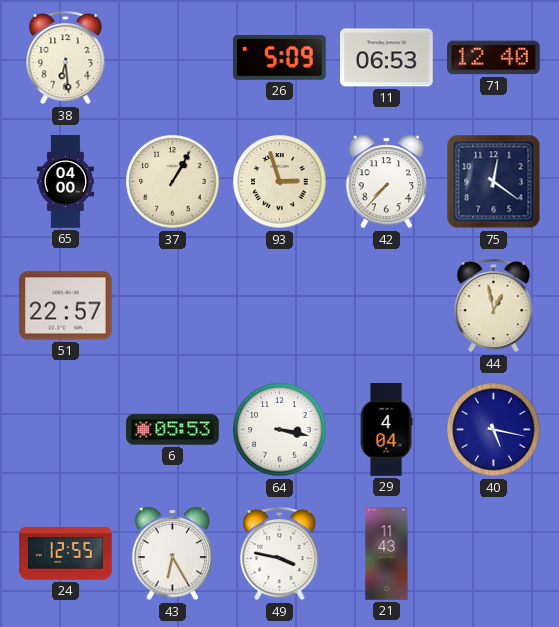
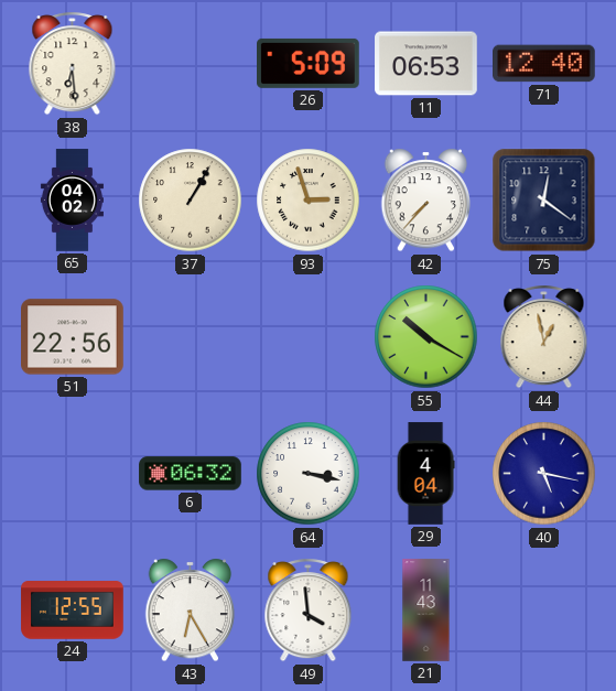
65: 04:00 -> 04:02 (72, 201)
51: 22:57 -> 22:56 (73, 337)
55: none -> 10:20 (426, 337)
6: 05:53 -> 06:32 (191, 474)
49: 3:47 -> 3:59 (309, 611)
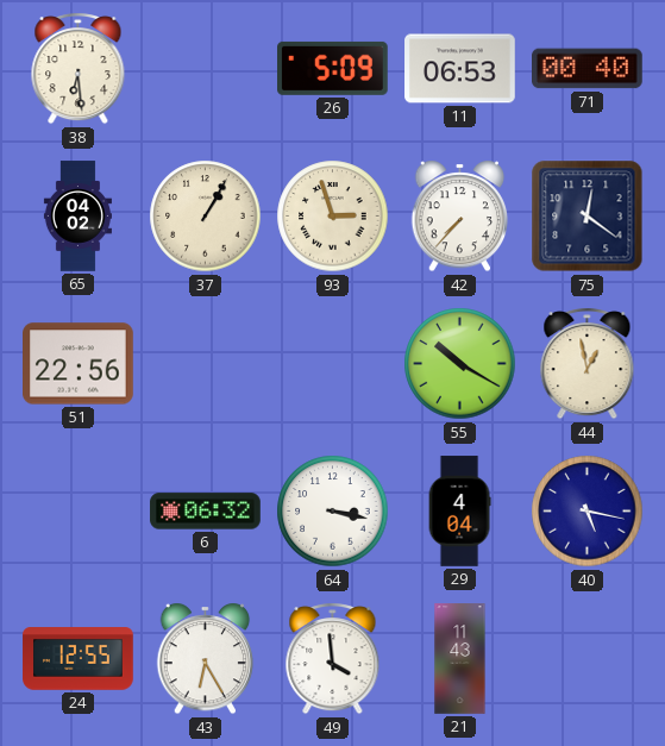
71: 12:40 -> 00:40 (588, 69)
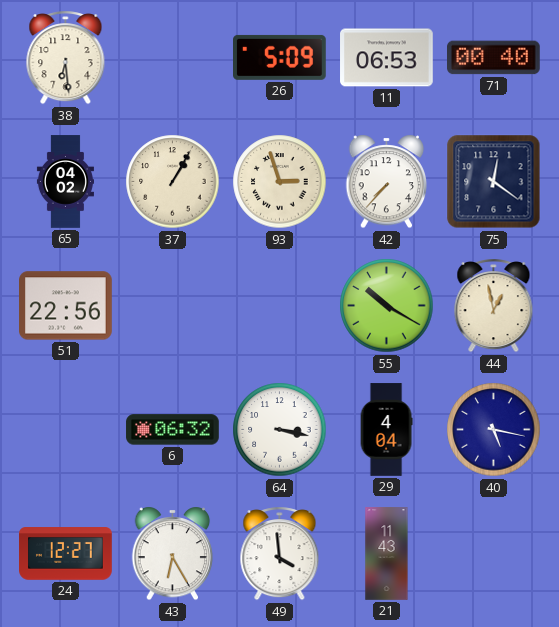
24: 12:55 -> 12:27 (66, 554)
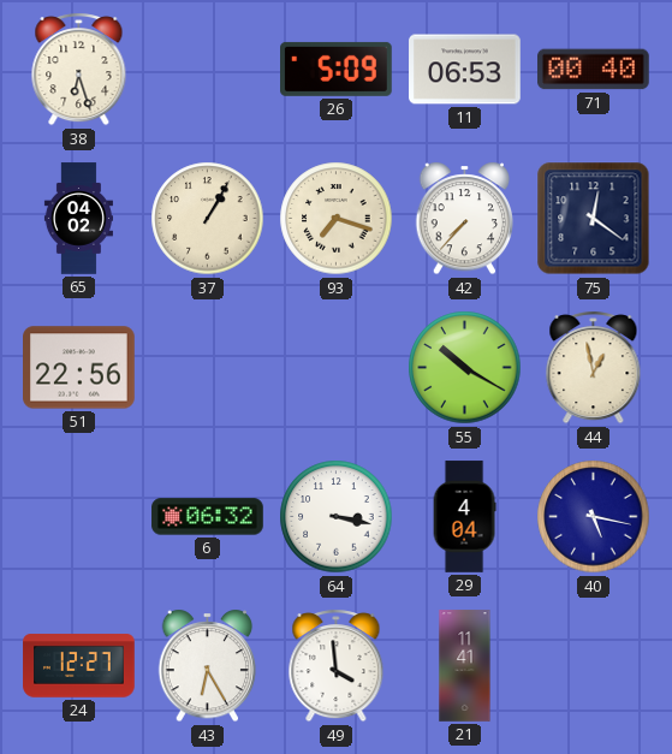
38: 6:29 -> 6:27 (79, 70)
93: 2:57 -> 7:18 (337, 219)
21: 11:43 -> 11:41 (465, 666)
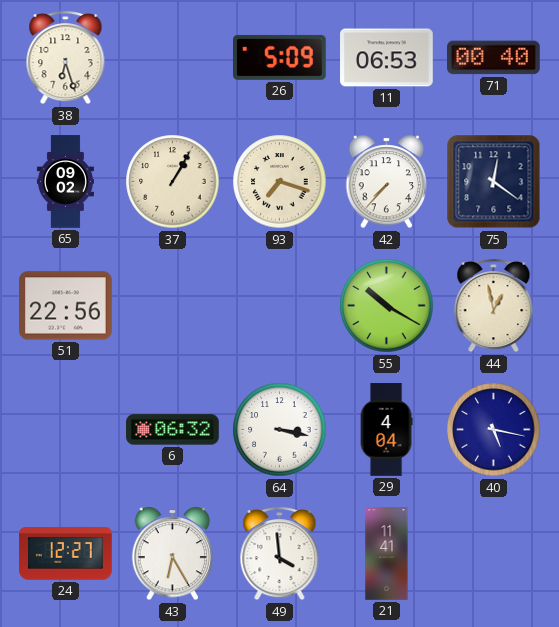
65: 04:02 -> 09:02 (65, 182)
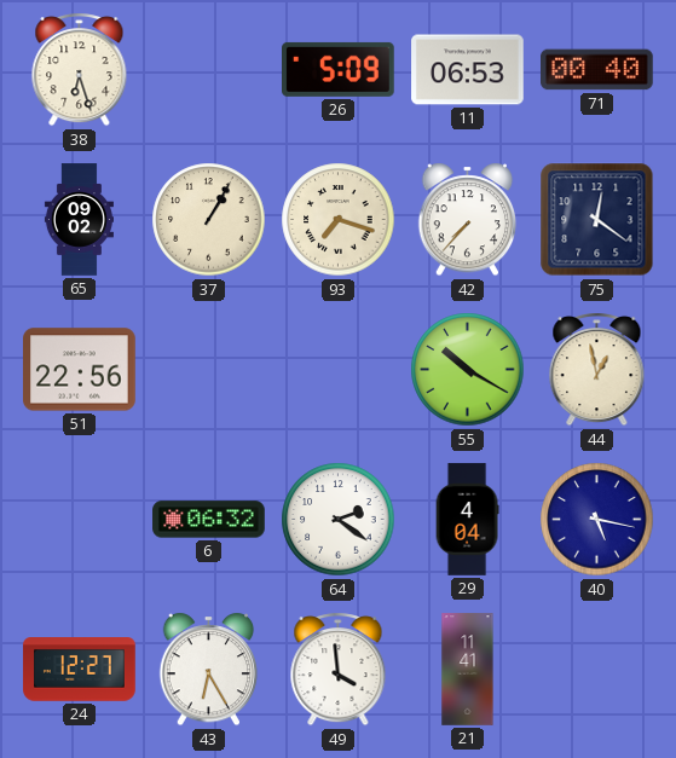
64: 3:17 -> 2:21 (339, 520)
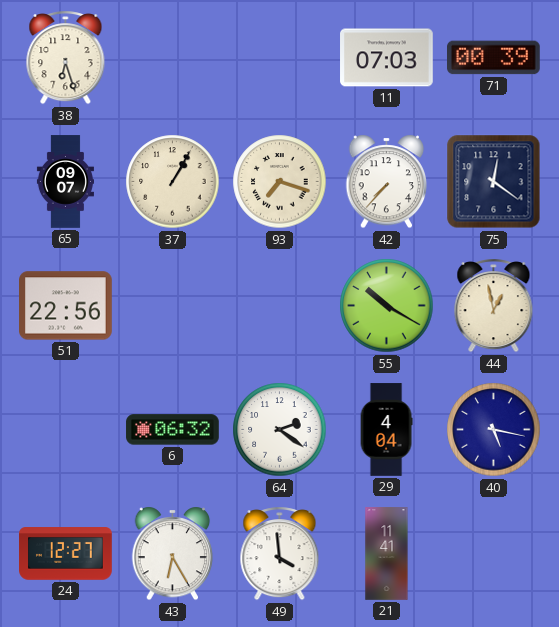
26: 5:09 -> none (339, 69)
11: 06:53 -> 07:03 (387, 58)
71: 00:40 -> 00:39 (494, 58)
65: 09:02 -> 09:07 (65, 182)
